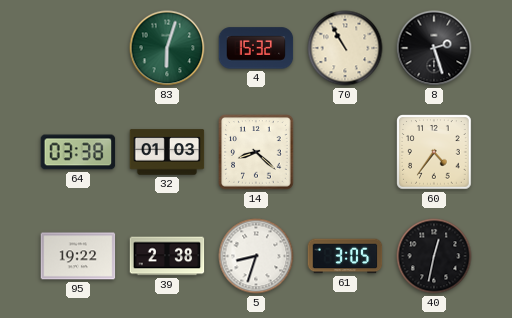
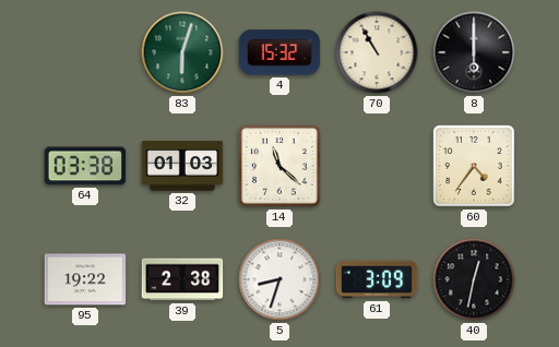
8: 2:27 -> 6:00 (474, 52)
14: 8:22 -> 11:22 (279, 166)
61: 3:05 -> 3:09 (377, 279)
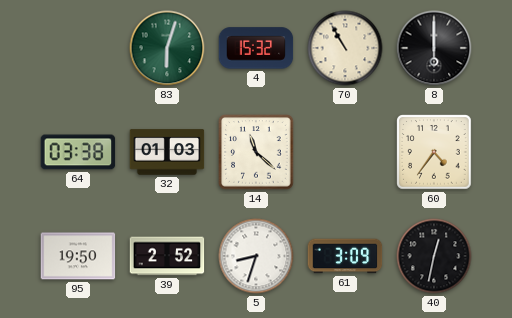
95: 19:22 -> 19:50 (78, 256)
39: 2:38 -> 2:52 (167, 256)
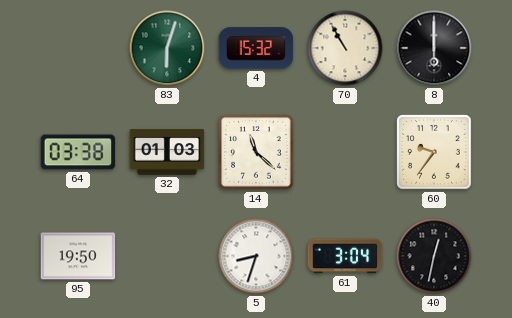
60: 4:36 -> 9:36 (434, 152)
39: 2:52 -> none (167, 256)
61: 3:09 -> 3:04 (345, 256)
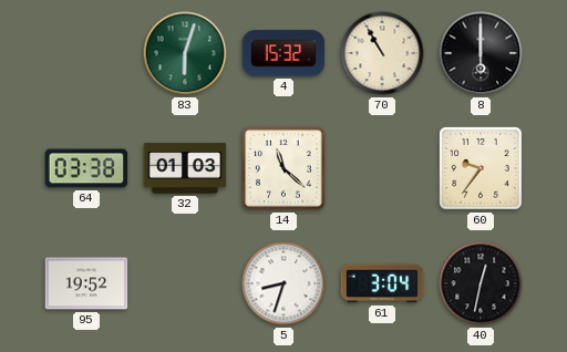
95: 19:50 -> 19:52 (86, 283)
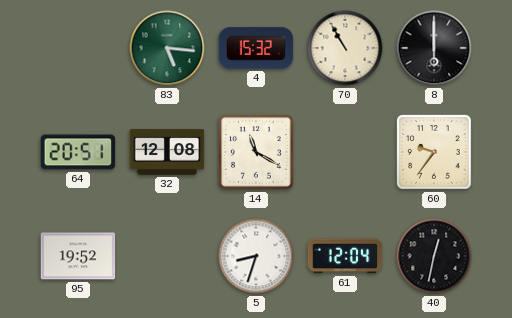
83: 6:03 -> 5:16 (167, 48)
64: 03:38 -> 20:51 (78, 152)
32: 01:03 -> 12:08 (167, 152)
14: 11:22 -> 11:20 (256, 152)
61: 3:04 -> 12:04 (345, 256)
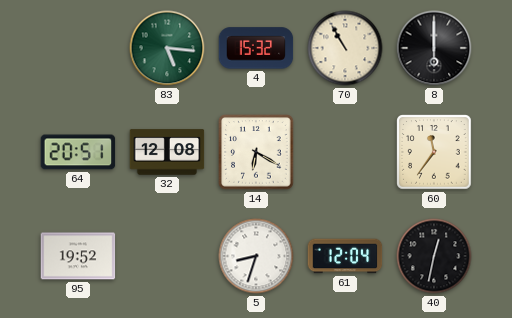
14: 11:20 -> 6:20 (256, 152)
60: 9:36 -> 11:36 (434, 152)
